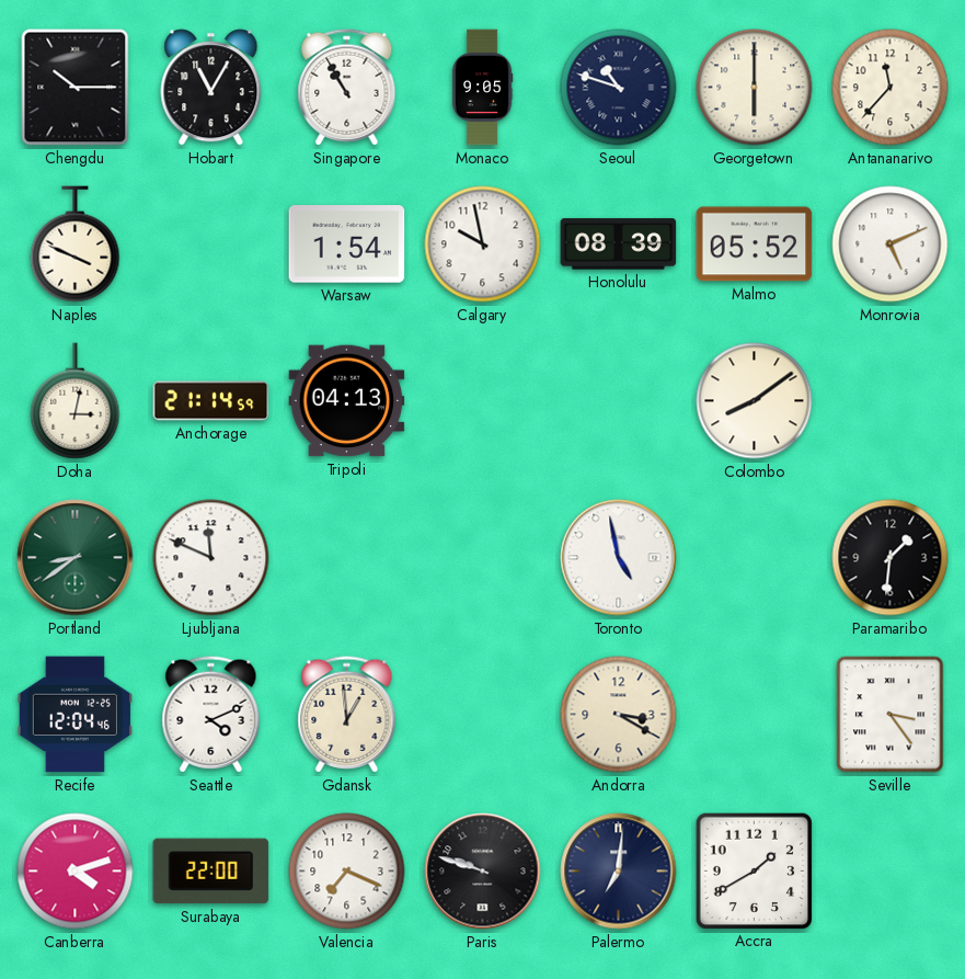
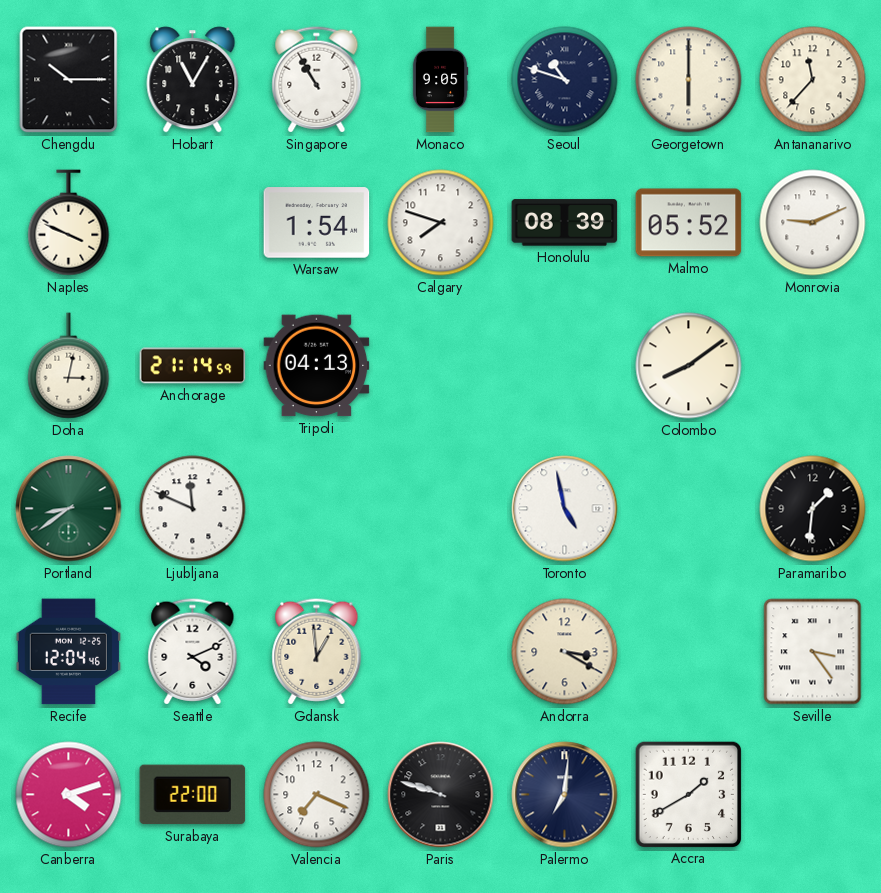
Calgary: 9:58 -> 7:48 (441, 223)
Monrovia: 5:11 -> 9:11 (813, 223)
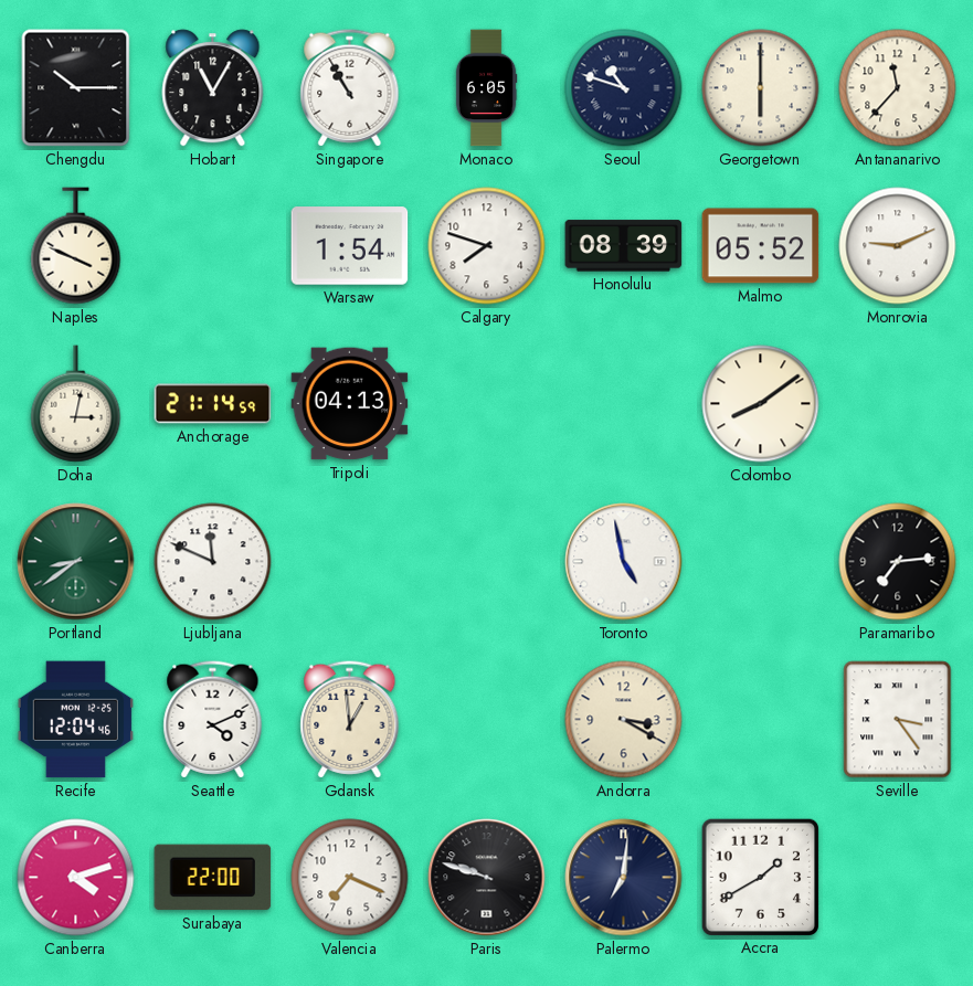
Monaco: 9:05 -> 6:05 (486, 88)
Paramaribo: 1:31 -> 7:14 (898, 562)
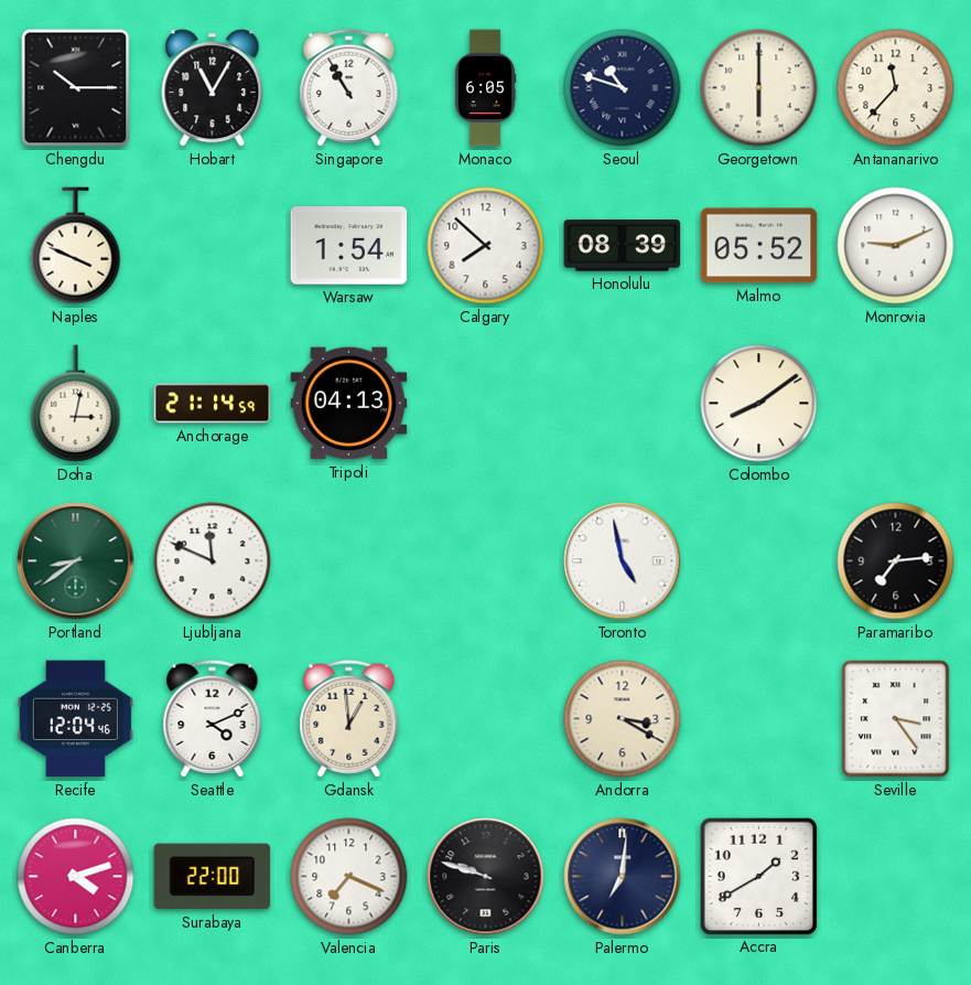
Calgary: 7:48 -> 7:52 (486, 246)
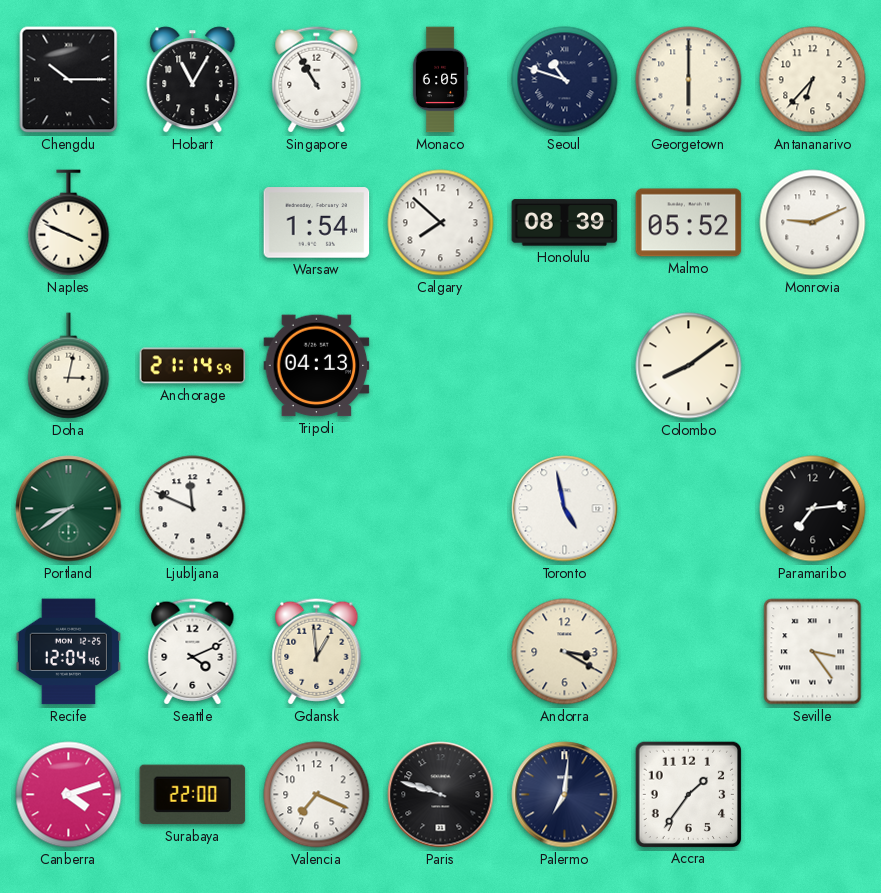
Antananarivo: 11:37 -> 6:37 (813, 80)
Accra: 1:40 -> 1:36 (688, 794)
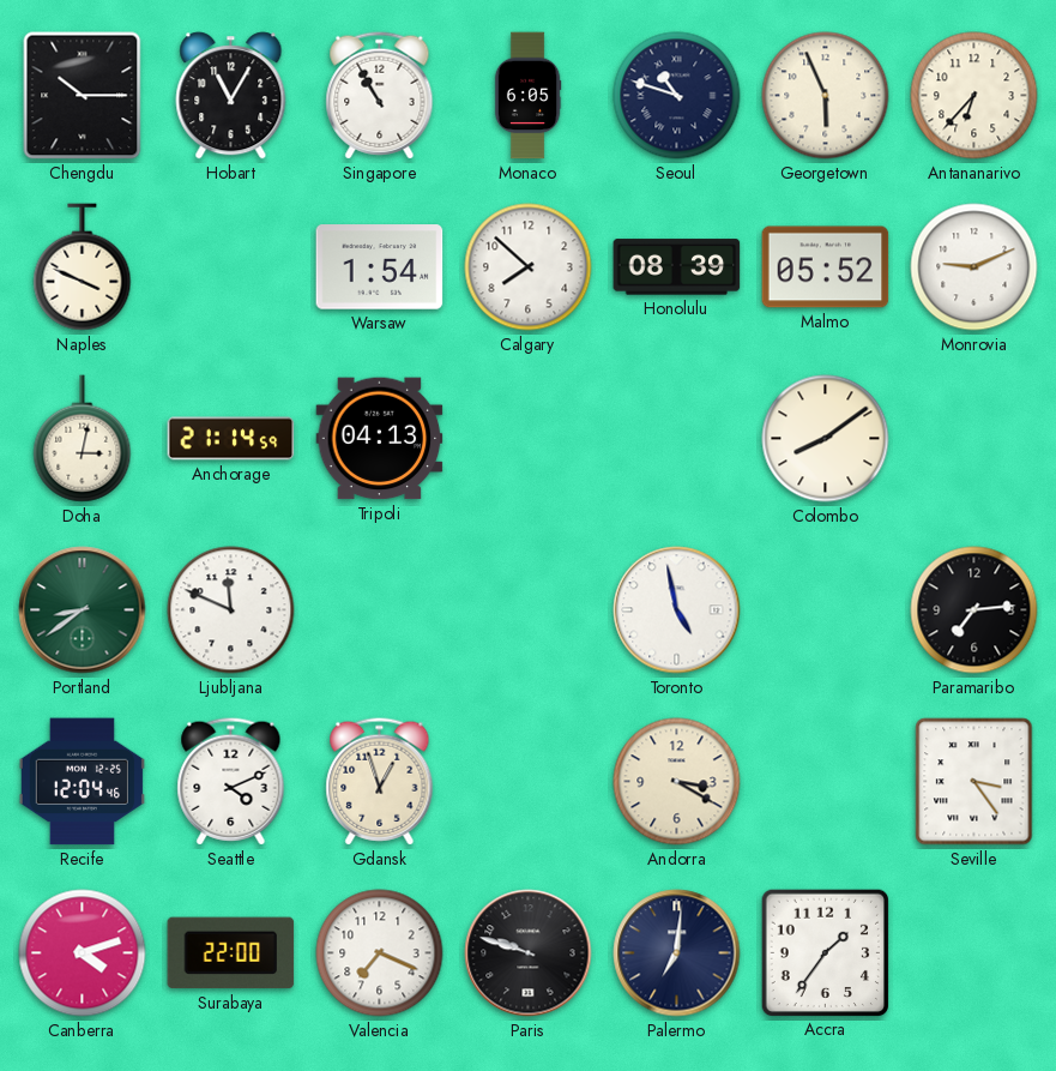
Georgetown: 6:00 -> 5:56 (826, 96)
Gdansk: 12:59 -> 12:57 (380, 782)
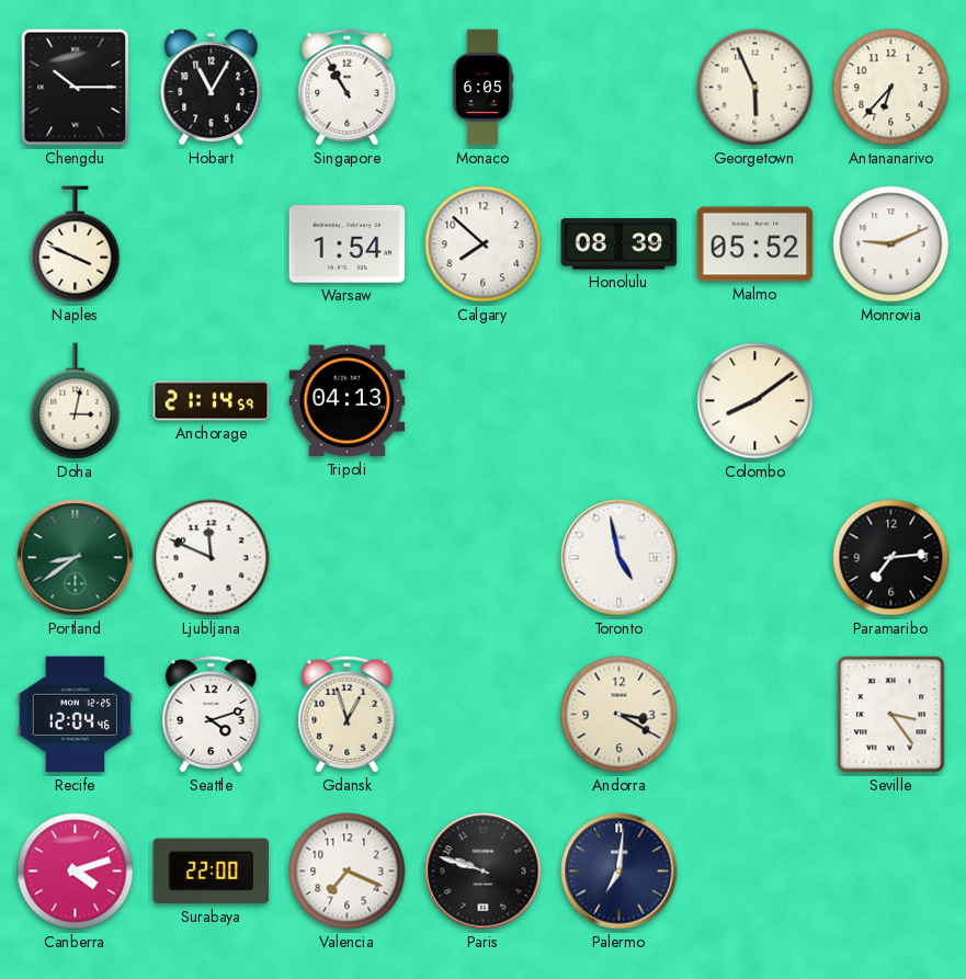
Seoul: 10:48 -> none (677, 96)
Seattle: 4:11 -> 4:12 (212, 715)
Accra: 1:36 -> none (825, 952)
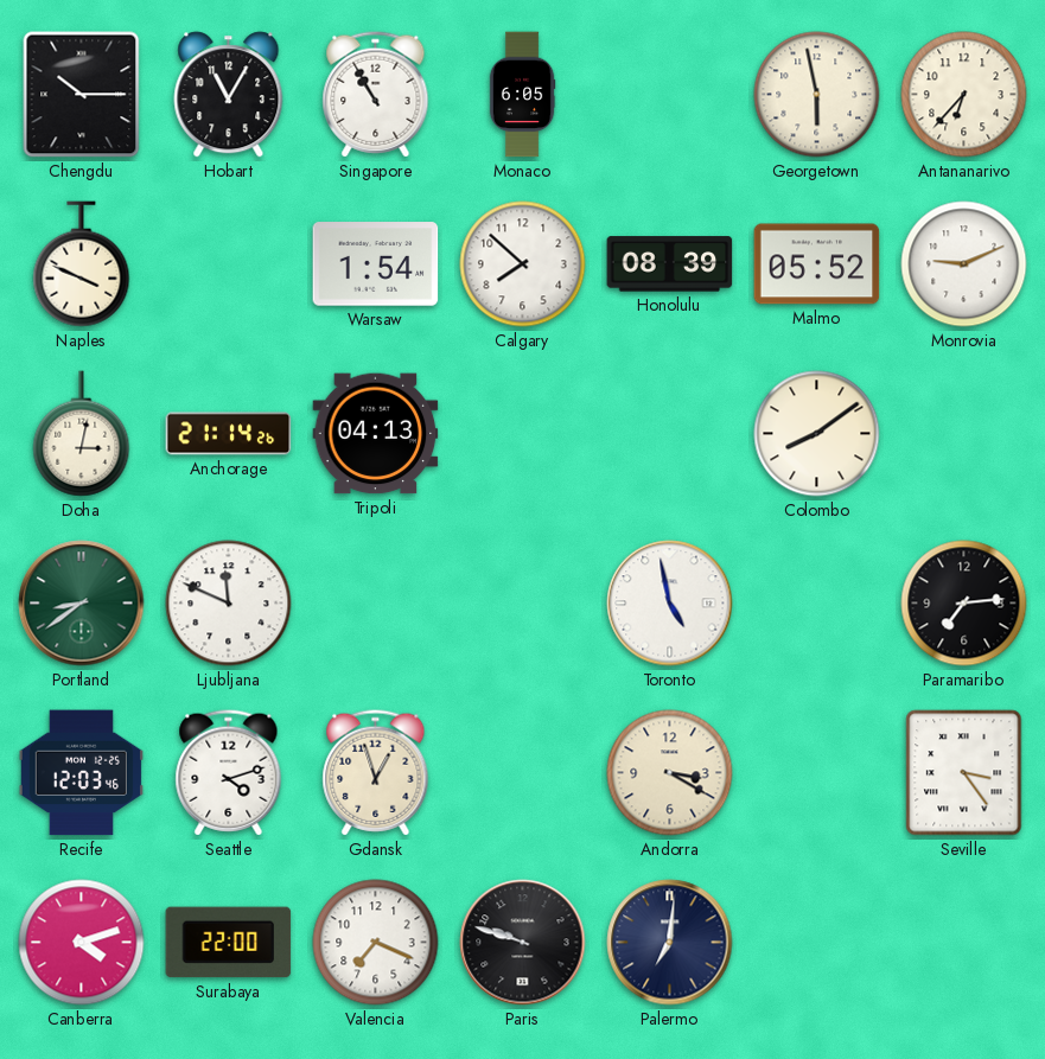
Georgetown: 5:56 -> 5:58 (817, 95)
Anchorage: 21:14:59 -> 21:14:26 (229, 434)
Recife: 12:04 -> 12:03 (81, 773)
